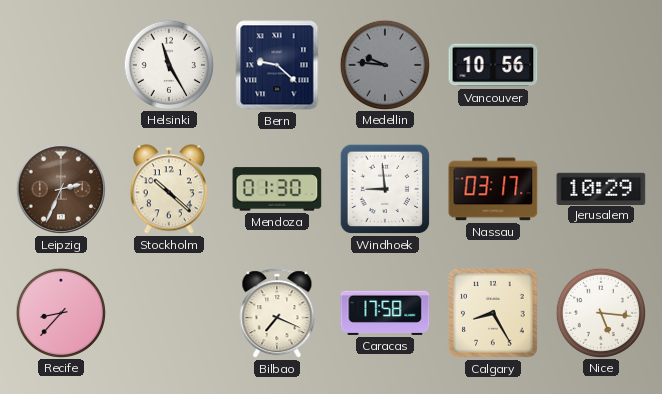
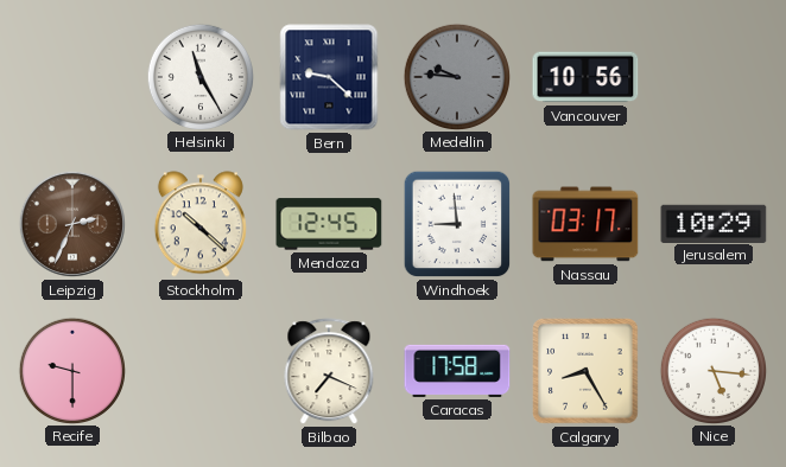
Mendoza: 01:30 -> 12:45 (329, 224)
Recife: 8:37 -> 9:30 (71, 370)
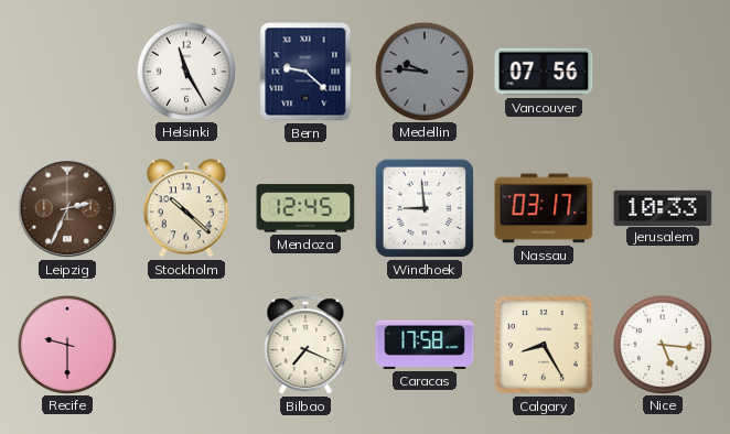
Vancouver: 10:56 -> 07:56 (544, 72)
Jerusalem: 10:29 -> 10:33 (663, 207)
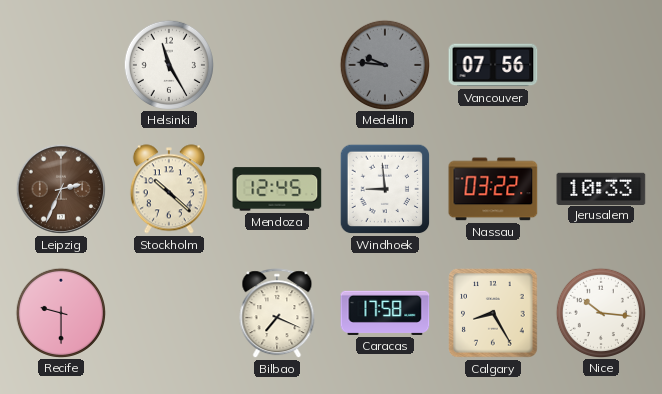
Bern: 9:22 -> none (305, 72)
Nassau: 03:17 -> 03:22 (493, 189)
Nice: 5:16 -> 10:16 (600, 312)
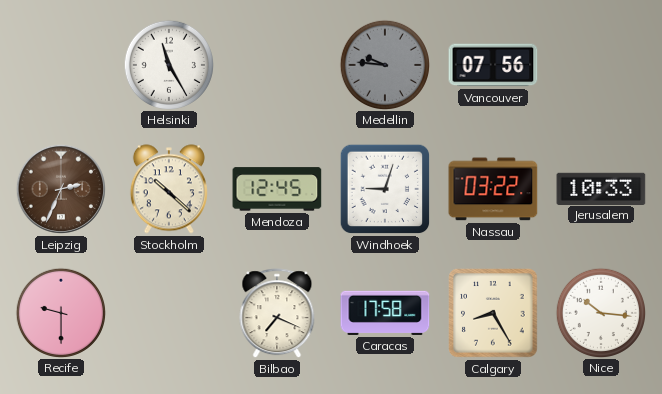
Windhoek: 8:59 -> 9:03 (385, 189)
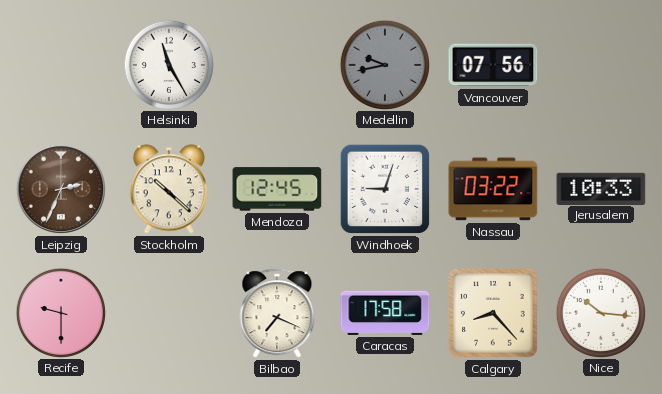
Medellin: 9:46 -> 9:43 (384, 64)
Calgary: 8:25 -> 8:23 (493, 313)
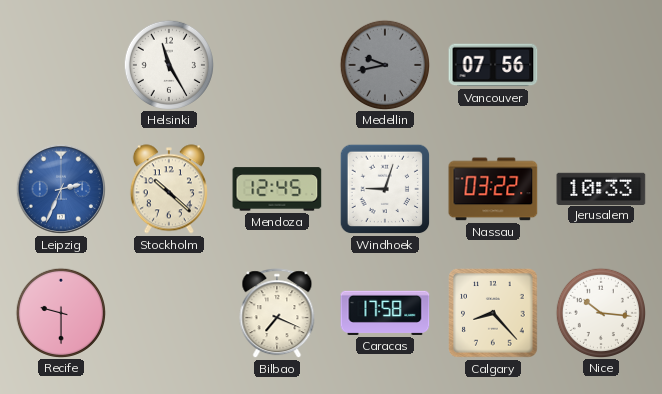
Leipzig dial: brown -> blue (61, 189)
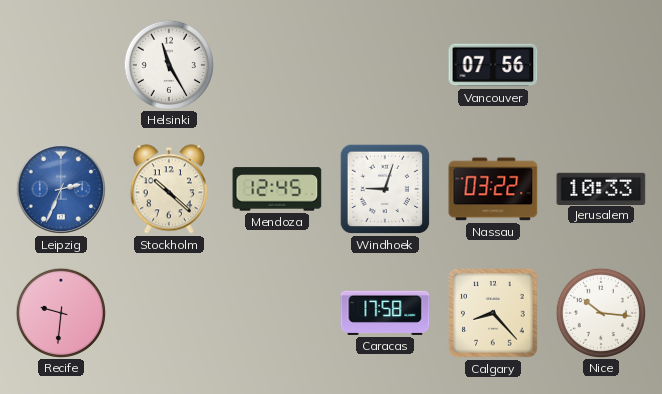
Medellin: 9:43 -> none (384, 64)
Recife: 9:30 -> 9:31 (60, 312)
Bilbao: 7:19 -> none (277, 314)
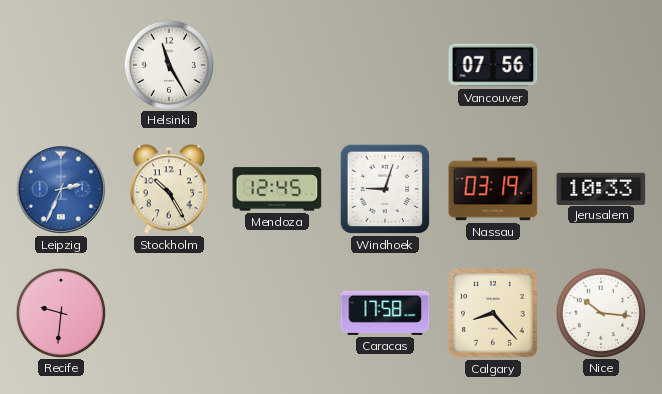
Stockholm: 10:22 -> 10:25 (169, 189)
Nassau: 03:22 -> 03:19 (493, 189)
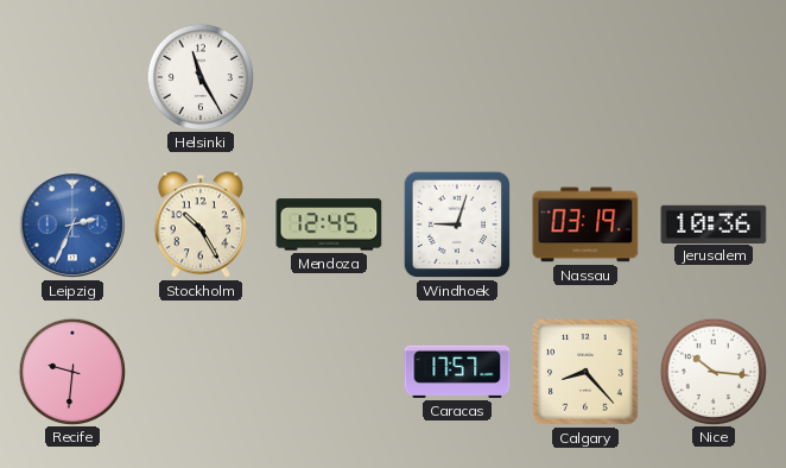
Vancouver: 07:56 -> none (493, 65)
Jerusalem: 10:33 -> 10:36 (714, 223)
Caracas: 17:58 -> 17:57 (457, 372)
